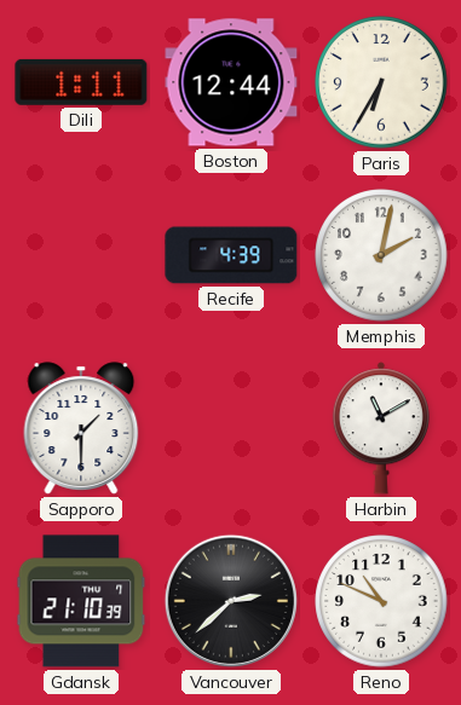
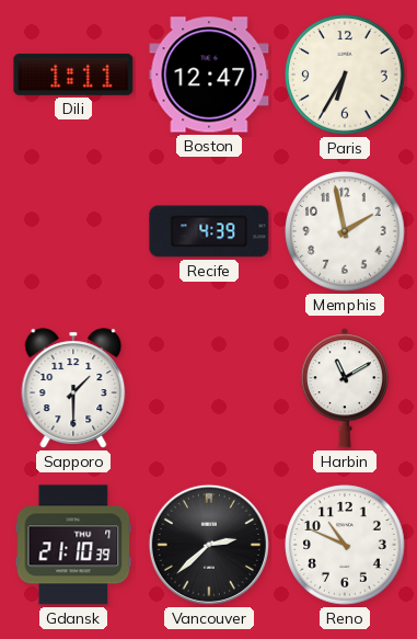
Boston: 12:44 -> 12:47 (209, 75)
Memphis: 2:02 -> 1:58 (345, 231)
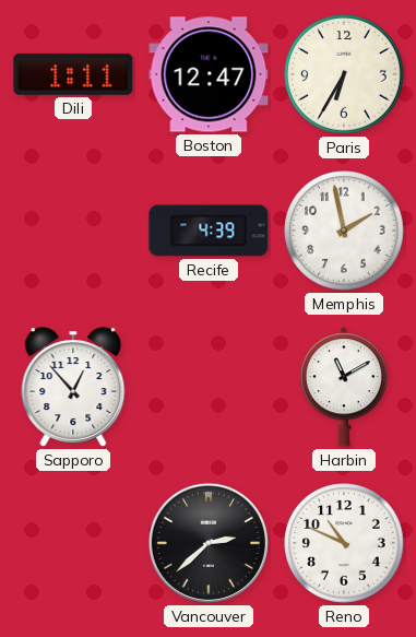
Sapporo: 1:30 -> 12:53 (73, 387)
Gdansk: 21:10 -> none (73, 545)
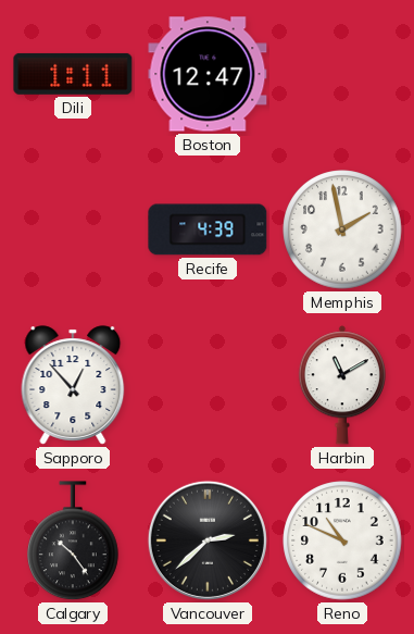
Paris: 6:35 -> none (344, 74)
Calgary: none -> 10:24 (74, 542)
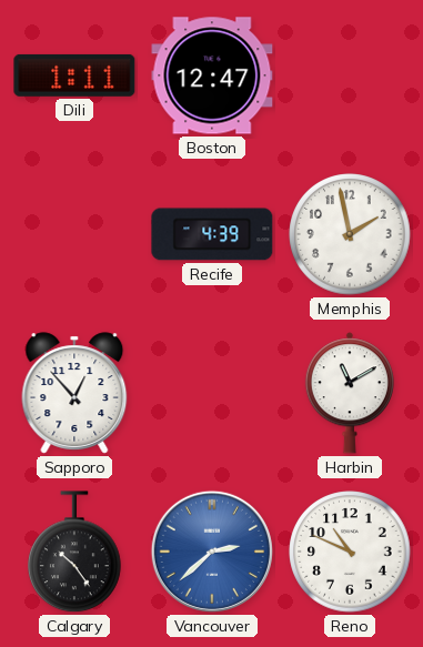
Vancouver dial: black -> blue (212, 552)
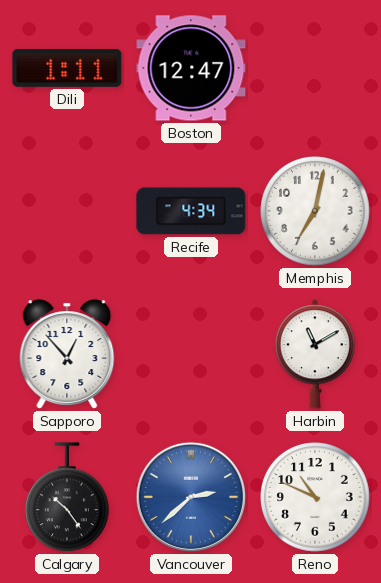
Recife: 4:39 -> 4:34 (191, 211)
Memphis: 1:58 -> 7:02 (315, 211)
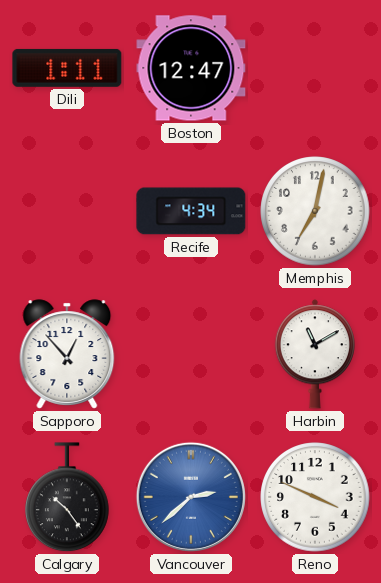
Reno: 10:49 -> 3:49 (315, 497)
